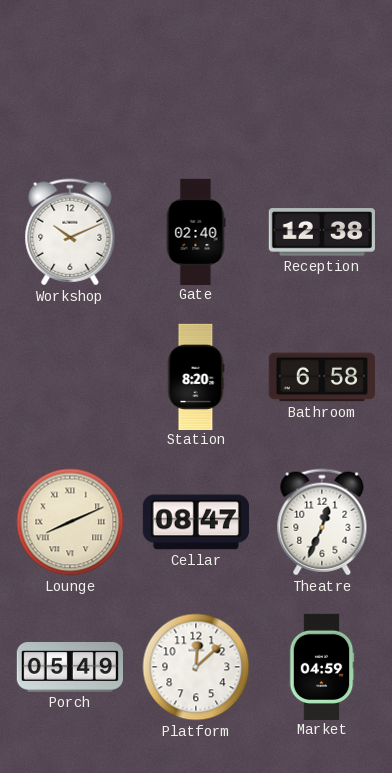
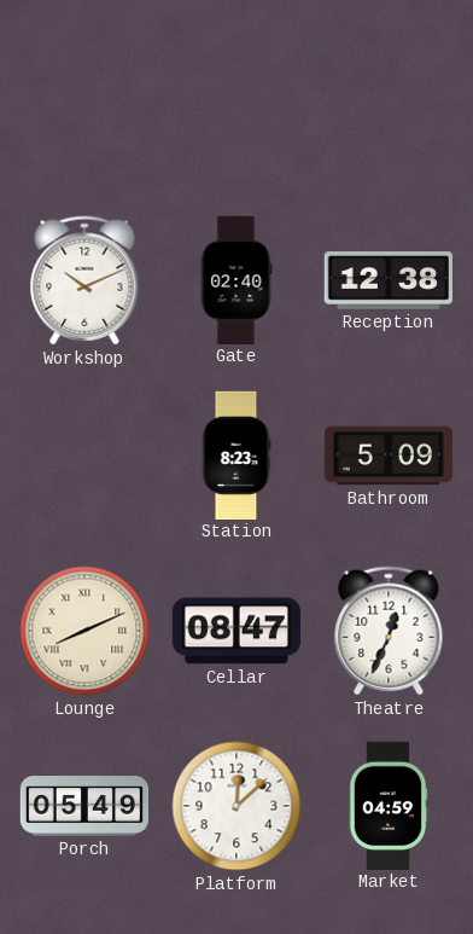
Station: 8:20 -> 8:23 (237, 454)
Bathroom: 6:58 -> 5:09 (389, 456)
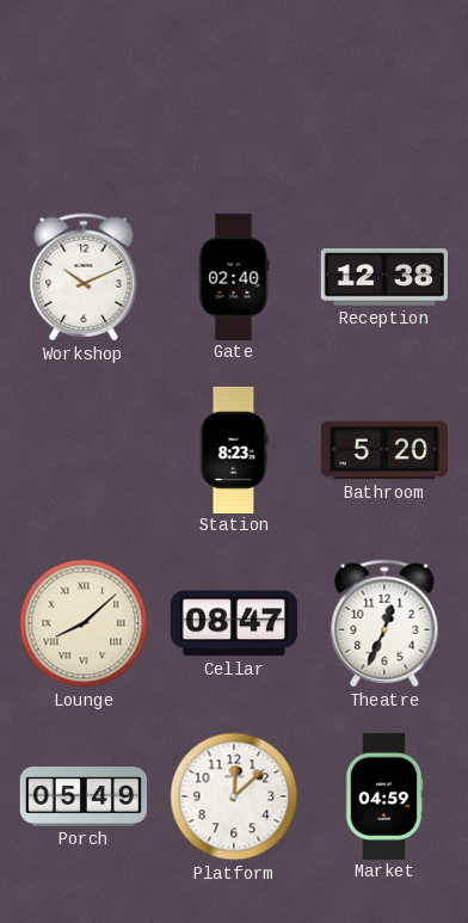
Bathroom: 5:09 -> 5:20 (384, 450)
Lounge: 8:11 -> 8:08 (84, 623)
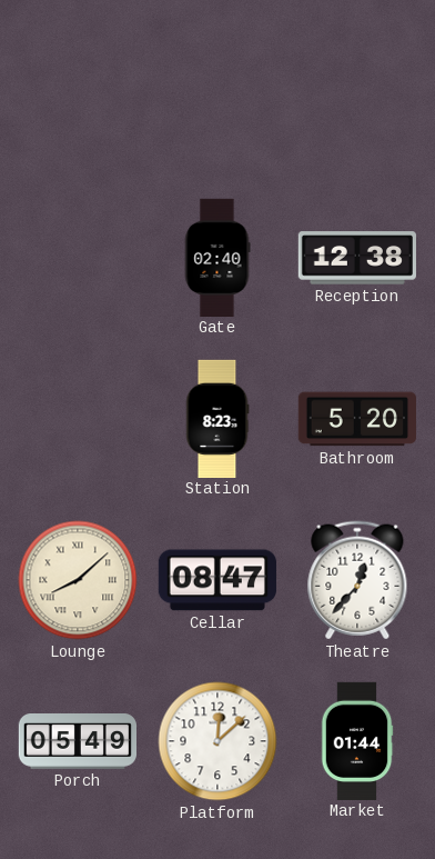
Workshop: 10:11 -> none (84, 277)
Theatre: 12:34 -> 12:37 (357, 580)
Market: 04:59 -> 01:44 (357, 740)
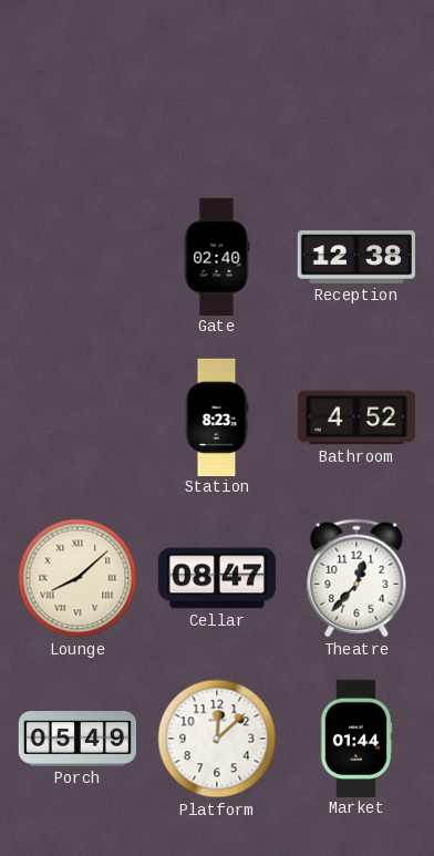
Bathroom: 5:20 -> 4:52 (356, 417)
